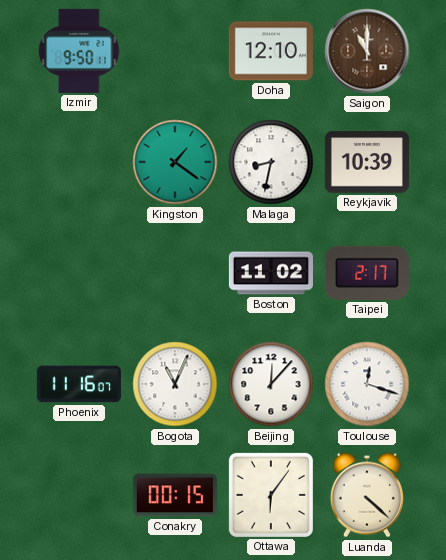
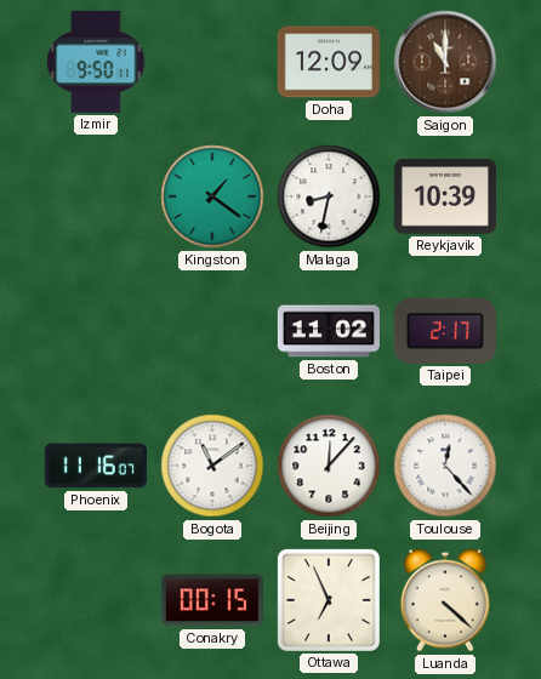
Doha: 12:10 -> 12:09 (329, 62)
Bogota: 11:04 -> 11:09 (212, 466)
Toulouse: 12:18 -> 12:23 (445, 466)
Ottawa: 6:06 -> 6:56 (329, 600)
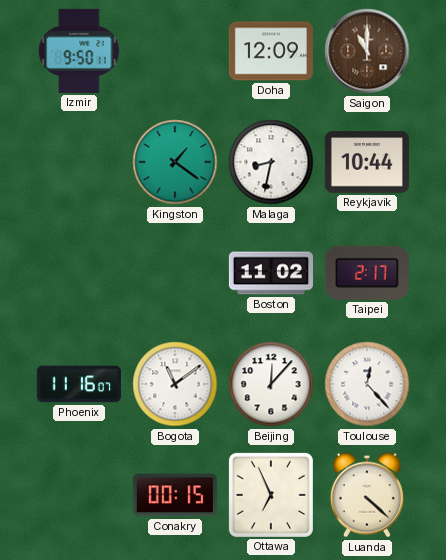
Reykjavik: 10:39 -> 10:44 (367, 162)
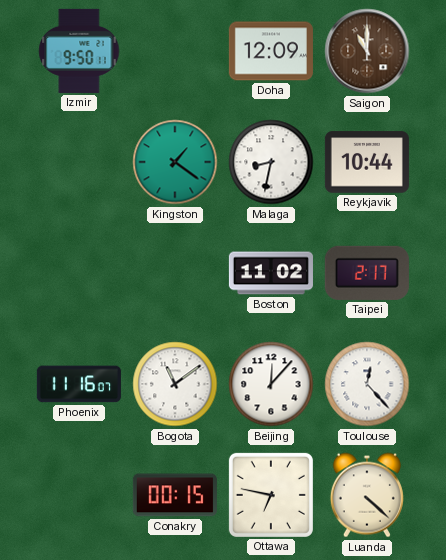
Ottawa: 6:56 -> 6:47 (271, 495)
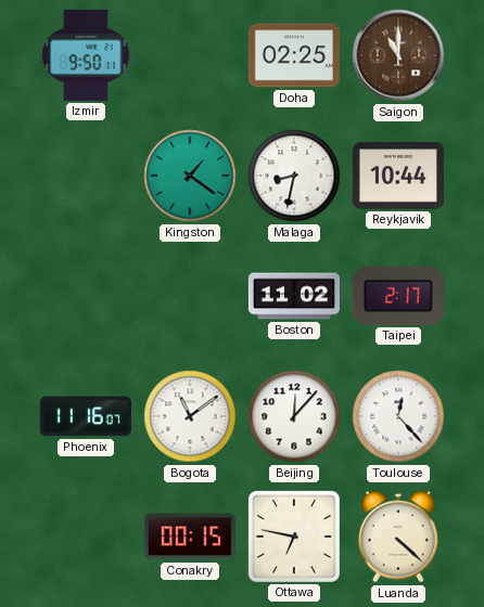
Doha: 12:09 -> 02:25 (294, 55)
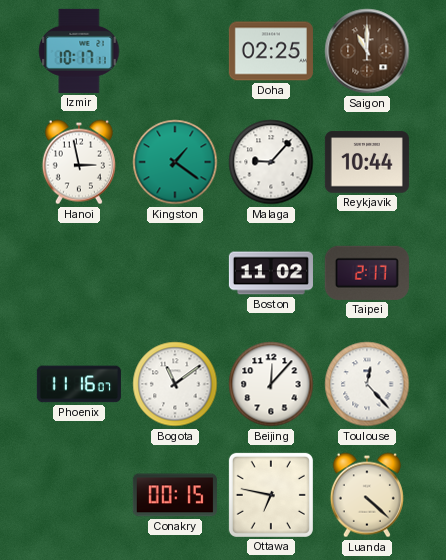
Izmir: 9:50 -> 10:17 (79, 51)
Hanoi: none -> 2:58 (79, 162)
Malaga: 8:32 -> 9:07 (271, 162)
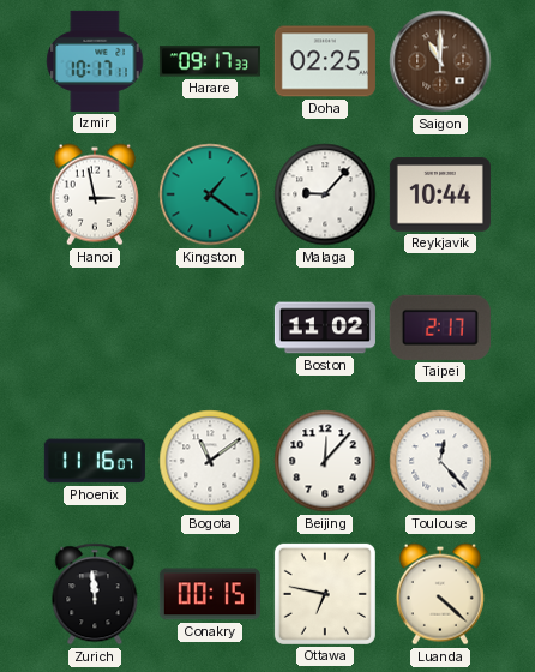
Harare: none -> 09:17 (210, 61)
Zurich: none -> 11:59 (95, 594)
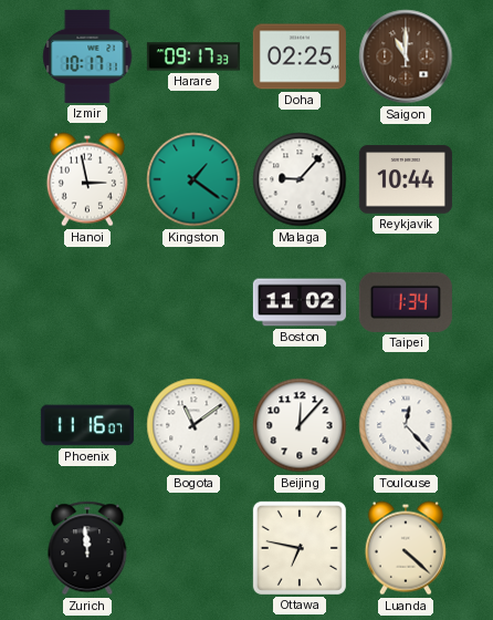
Taipei: 2:17 -> 1:34 (406, 302)
Conakry: 00:15 -> none (210, 594)
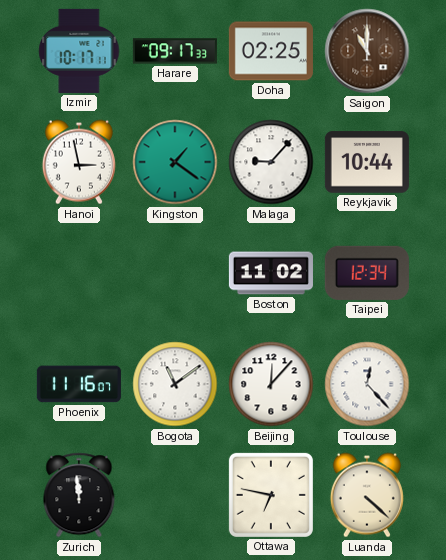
Taipei: 1:34 -> 12:34 (367, 273)
